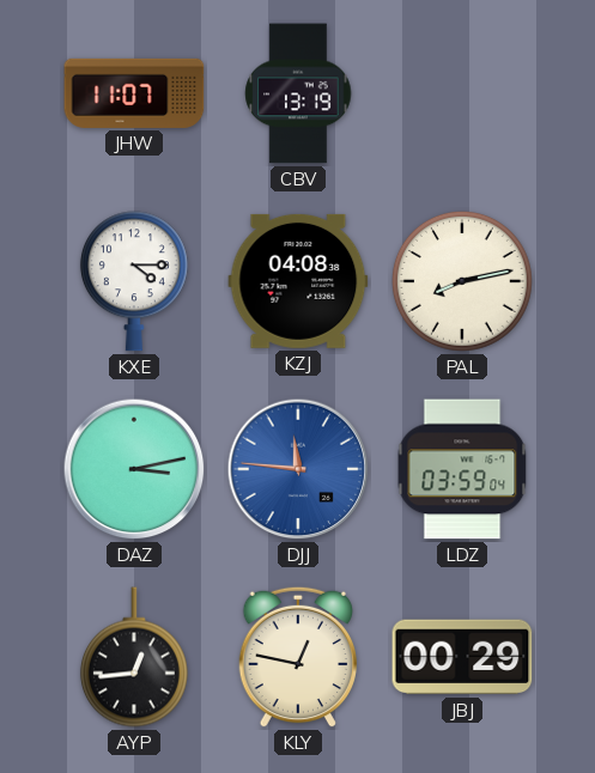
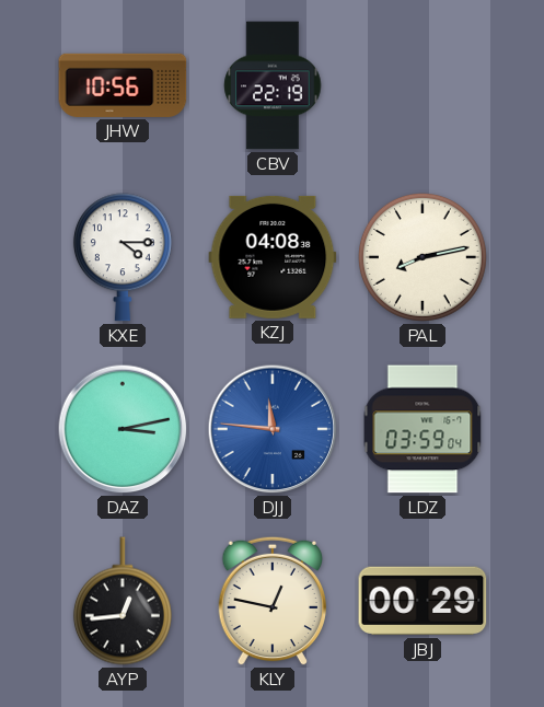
JHW: 11:07 -> 10:56 (123, 85)
CBV: 13:19 -> 22:19 (273, 85)
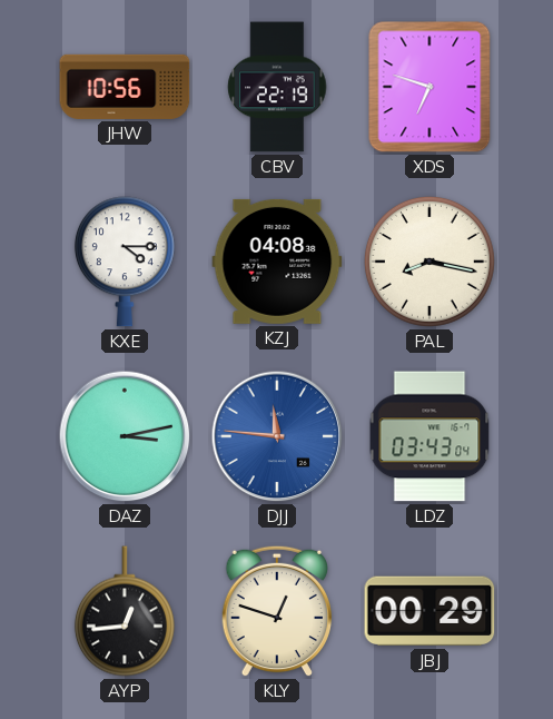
XDS: none -> 6:48 (429, 87)
PAL: 8:13 -> 8:17 (429, 262)
LDZ: 03:59 -> 03:43 (429, 436)
KLY: 12:47 -> 12:48 (277, 611)
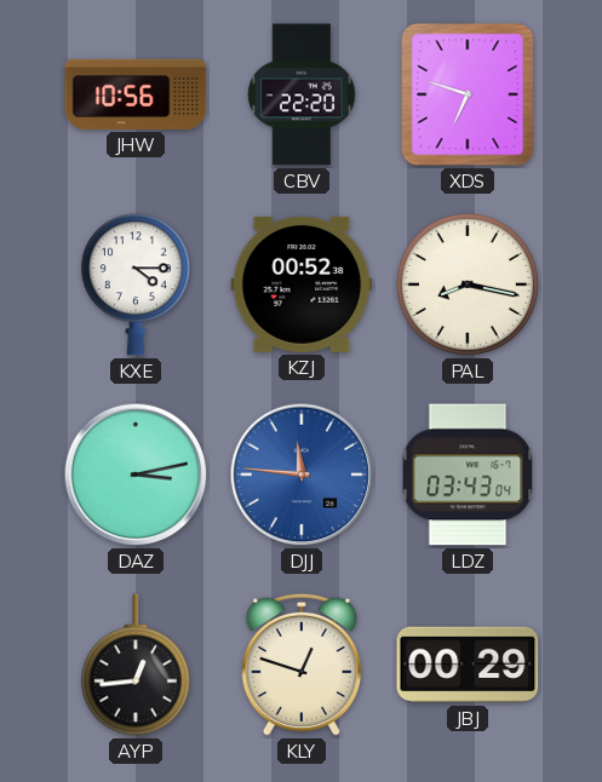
CBV: 22:19 -> 22:20 (302, 94)
KZJ: 04:08 -> 00:52 (302, 284)
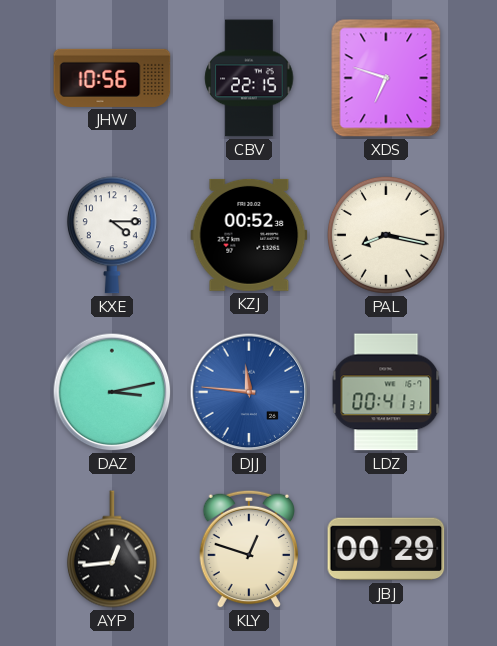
CBV: 22:20 -> 22:15 (249, 78)
LDZ: 03:43 -> 00:41 (386, 392)
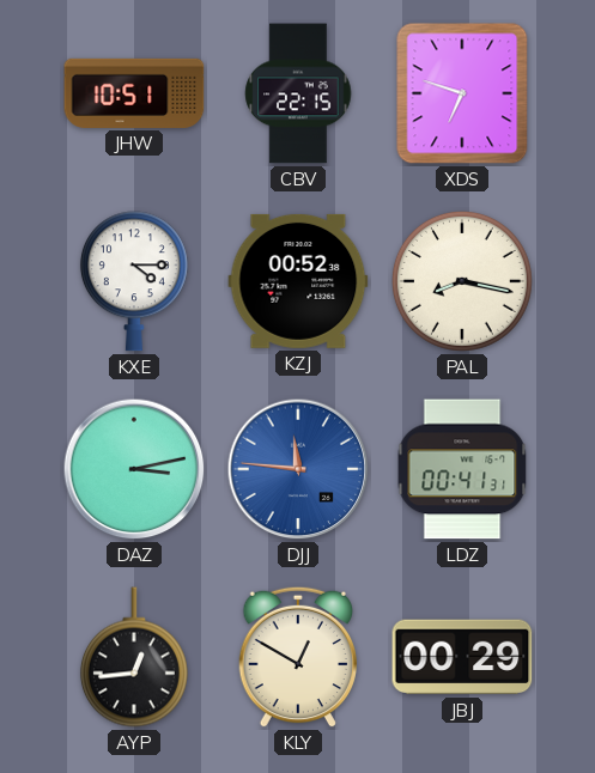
JHW: 10:56 -> 10:51 (134, 93)
KLY: 12:48 -> 12:50 (298, 657)
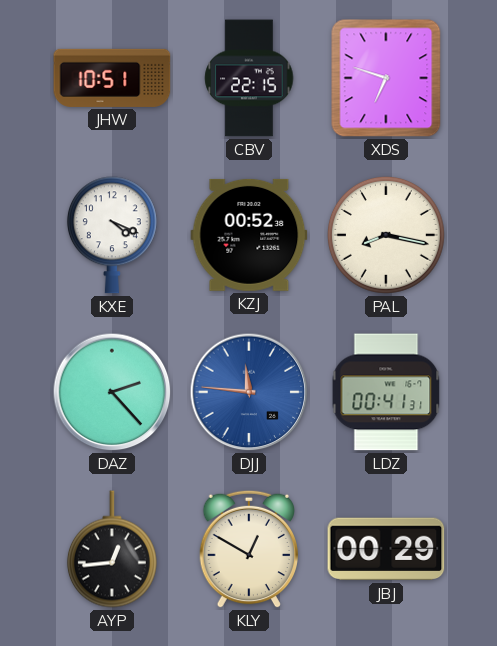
KXE: 4:15 -> 4:19 (112, 235)
DAZ: 3:13 -> 2:23 (112, 392)
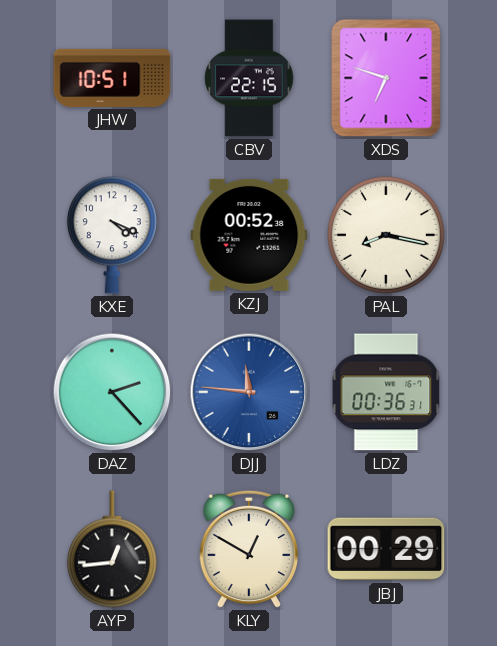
LDZ: 00:41 -> 00:36 (386, 392)
